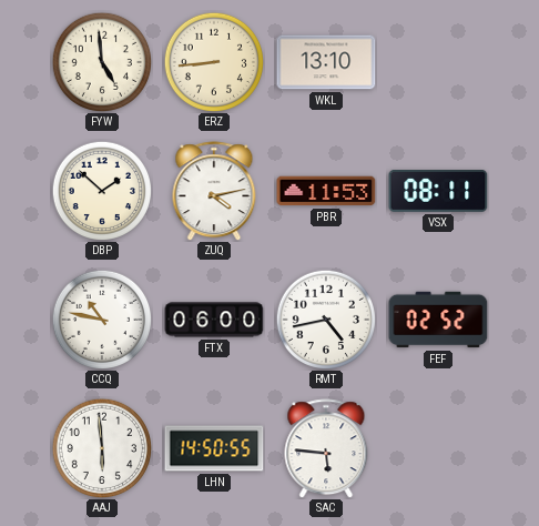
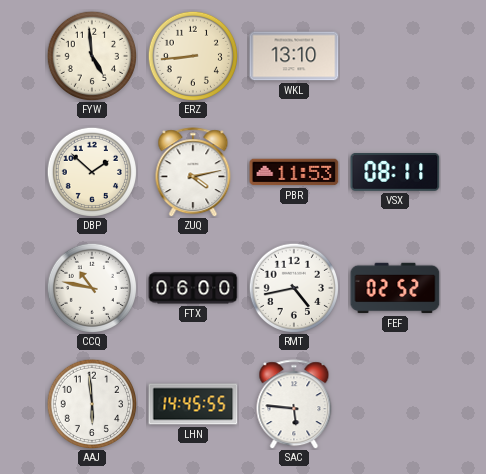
LHN: 14:50 -> 14:45 (193, 404)
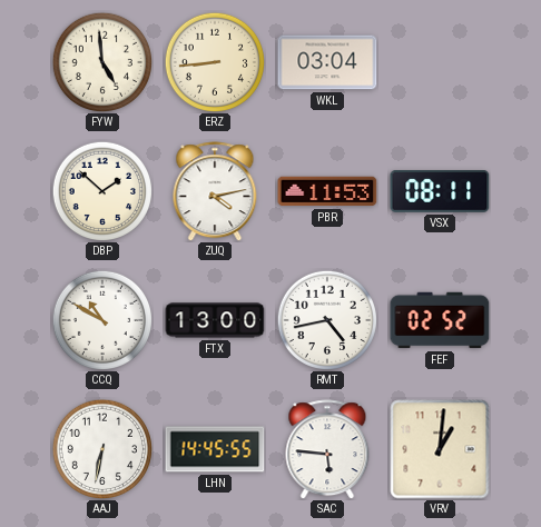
WKL: 13:10 -> 03:04 (327, 62)
CCQ: 10:47 -> 10:50 (101, 319)
FTX: 06:00 -> 13:00 (215, 320)
AAJ: 5:59 -> 6:32 (101, 448)
VRV: none -> 1:01 (440, 449)
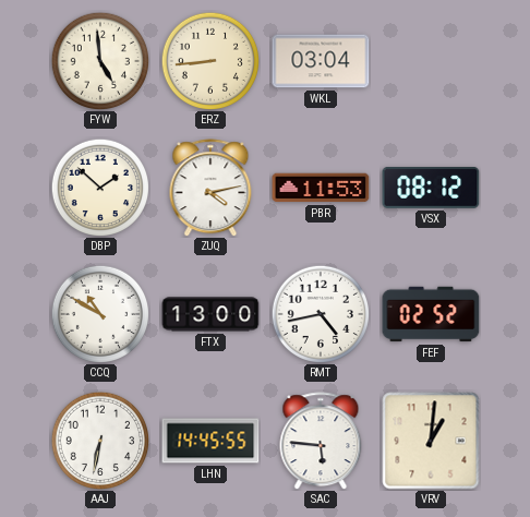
VSX: 08:11 -> 08:12 (431, 189)
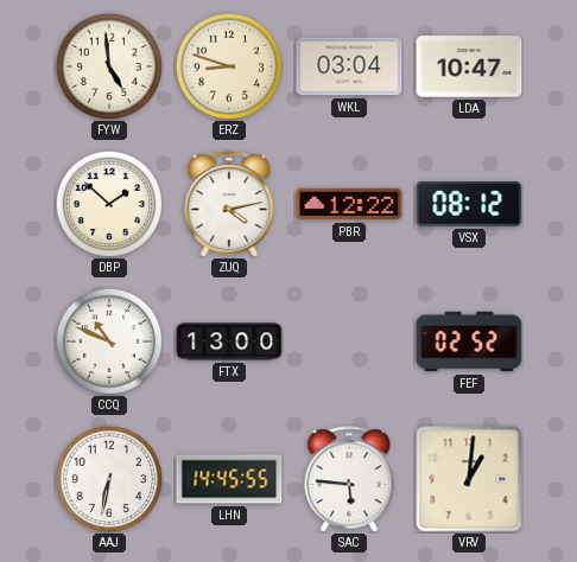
ERZ: 8:44 -> 8:48 (228, 65)
LDA: none -> 10:47 (469, 66)
PBR: 11:53 -> 12:22 (349, 204)
CCQ: 10:50 -> 10:49 (108, 340)
RMT: 4:43 -> none (320, 313)
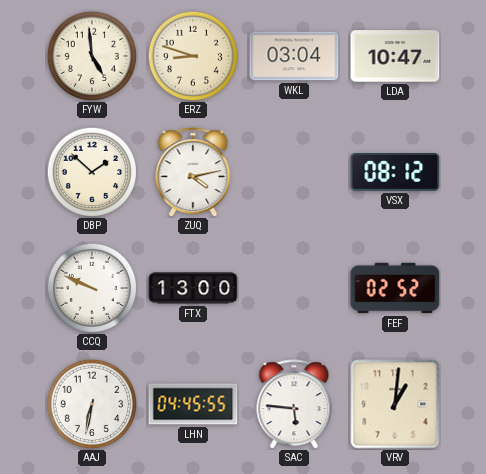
PBR: 12:22 -> none (349, 204)
CCQ: 10:49 -> 9:49 (91, 287)
LHN: 14:45 -> 04:45 (193, 404)
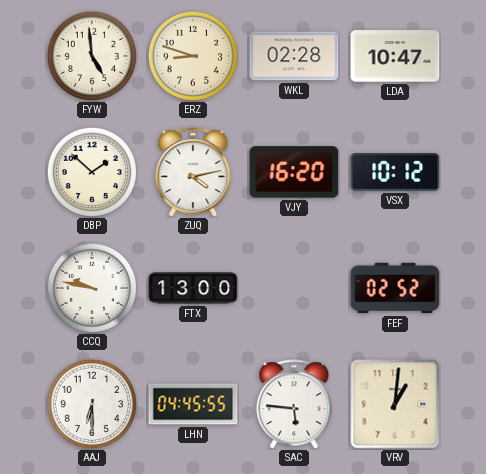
WKL: 03:04 -> 02:28 (294, 56)
VJY: none -> 16:20 (294, 172)
VSX: 08:12 -> 10:12 (395, 173)
CCQ: 9:49 -> 9:47 (91, 287)
AAJ: 6:32 -> 6:30 (91, 403)
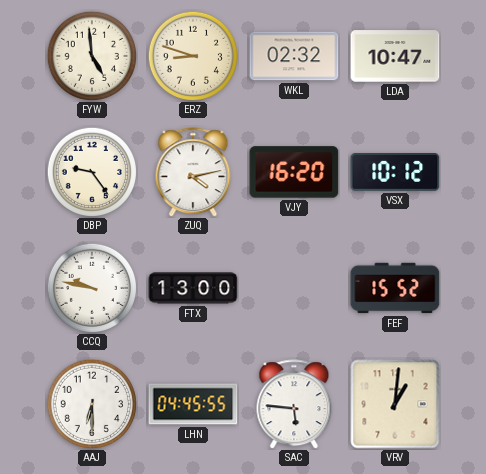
WKL: 02:28 -> 02:32 (294, 56)
DBP: 1:52 -> 9:24 (91, 171)
FEF: 02:52 -> 15:52 (395, 288)
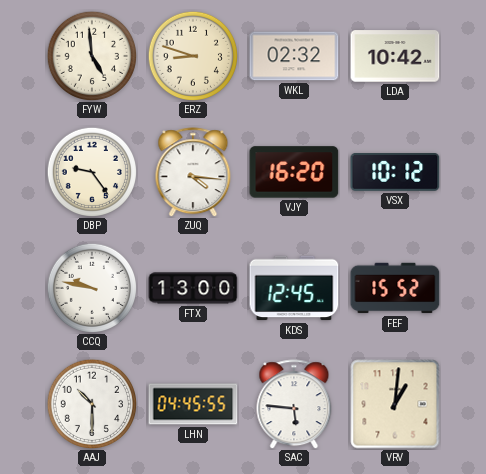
LDA: 10:47 -> 10:42 (395, 56)
ZUQ: 4:13 -> 4:16 (193, 172)
KDS: none -> 12:45 (294, 288)
AAJ: 6:30 -> 10:30 (91, 403)
